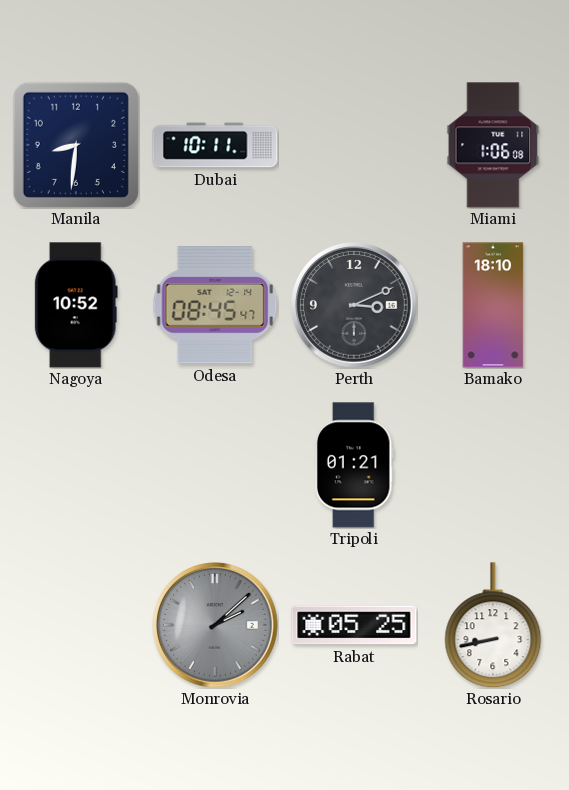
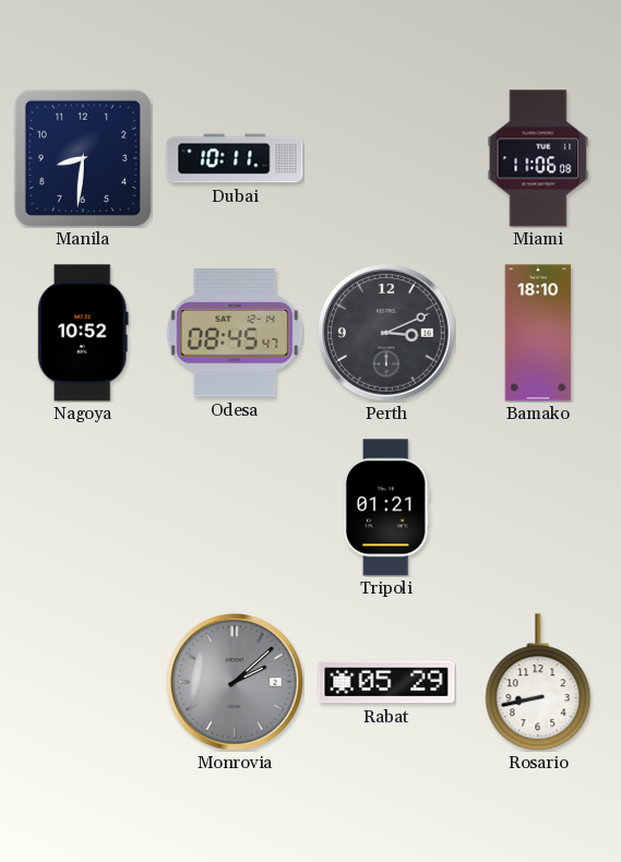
Miami: 1:06 -> 11:06 (538, 158)
Rabat: 05:25 -> 05:29 (386, 682)
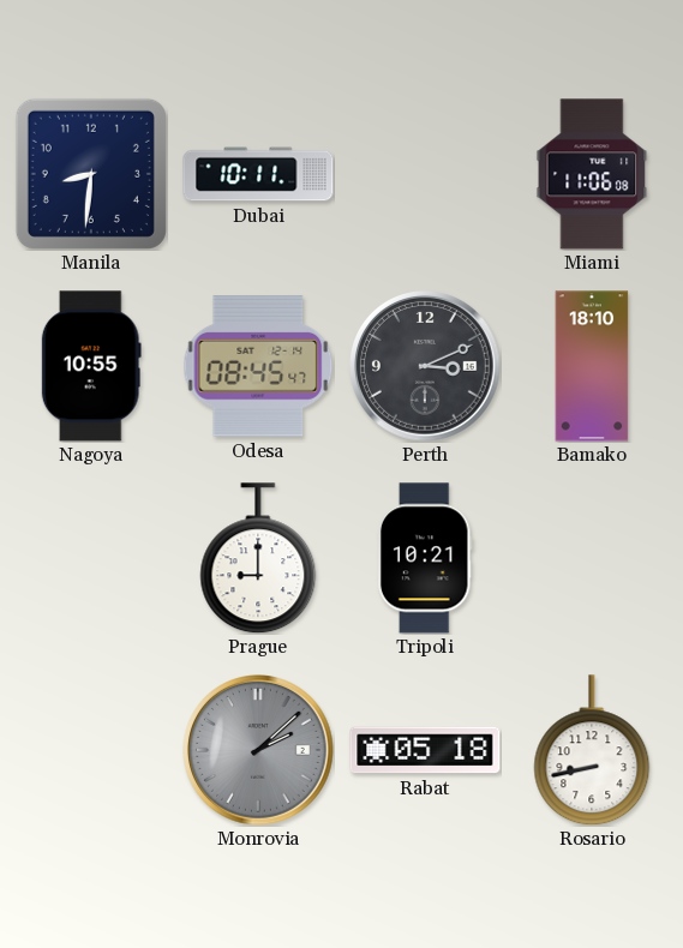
Nagoya: 10:52 -> 10:55 (91, 366)
Prague: none -> 9:00 (258, 558)
Tripoli: 01:21 -> 10:21 (425, 558)
Rabat: 05:29 -> 05:18 (425, 750)
